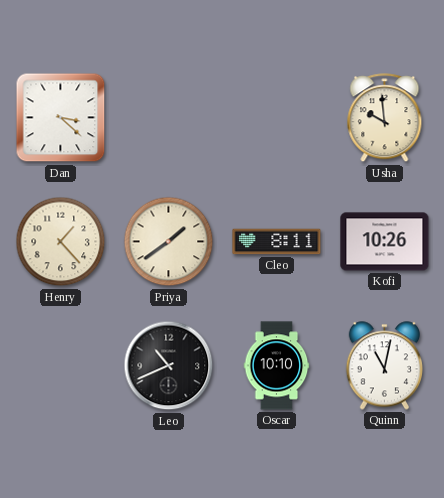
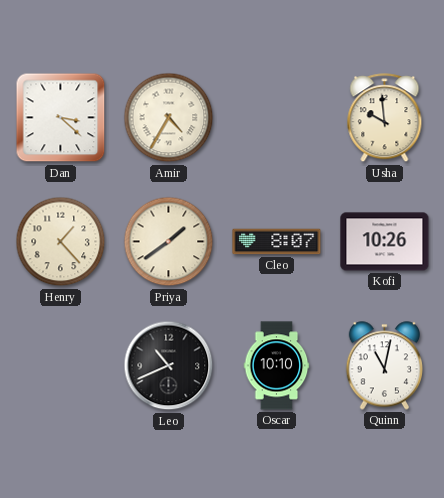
Amir: none -> 4:35 (169, 118)
Cleo: 8:11 -> 8:07 (277, 242)
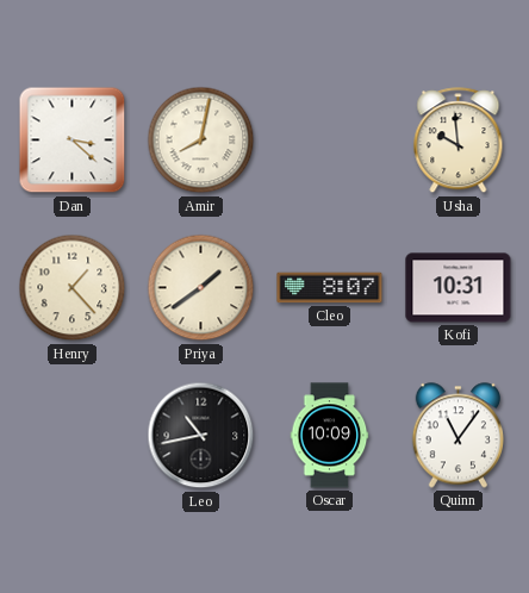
Amir: 4:35 -> 8:02 (201, 141)
Kofi: 10:26 -> 10:31 (459, 288)
Leo: 10:41 -> 10:43 (201, 436)
Oscar: 10:10 -> 10:09 (330, 436)
Quinn: 11:02 -> 11:06 (458, 436)
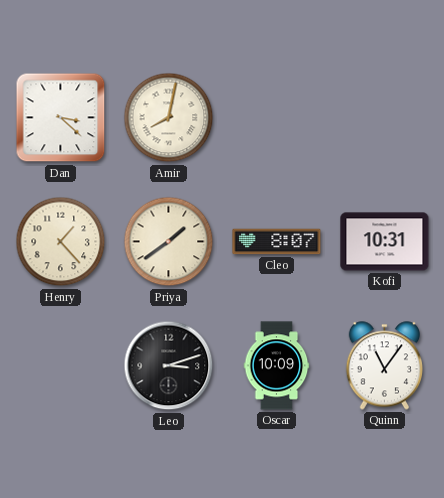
Usha: 9:59 -> none (459, 141)
Leo: 10:43 -> 3:12 (169, 366)
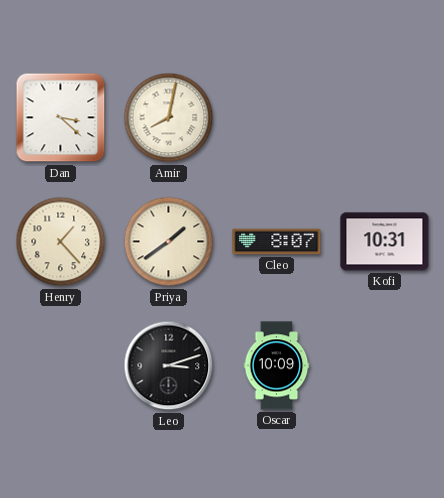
Quinn: 11:06 -> none (384, 366)
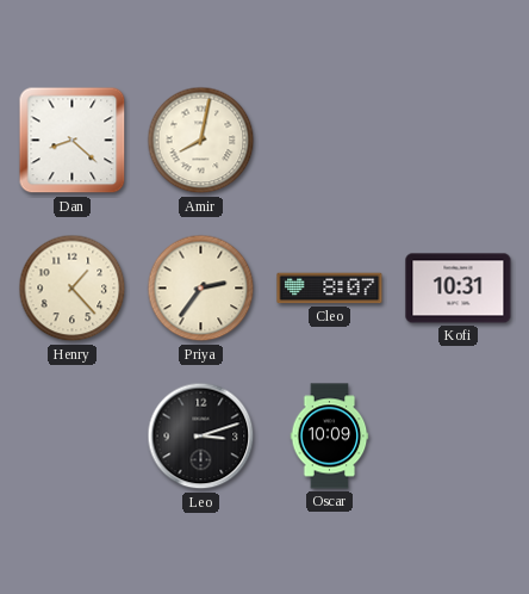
Dan: 3:22 -> 8:22 (73, 141)
Priya: 1:39 -> 2:36 (201, 289)
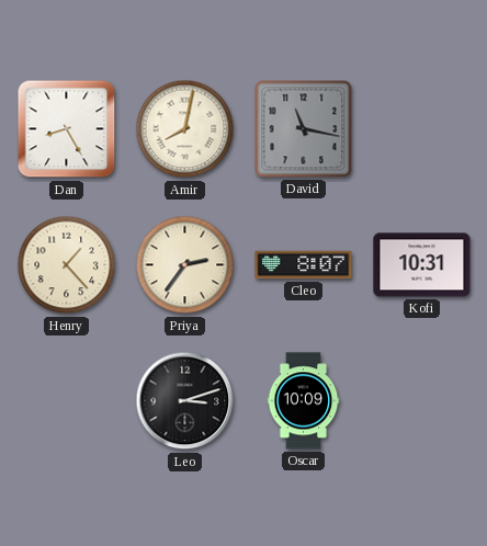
Dan: 8:22 -> 8:25 (67, 129)
David: none -> 11:17 (304, 129)
